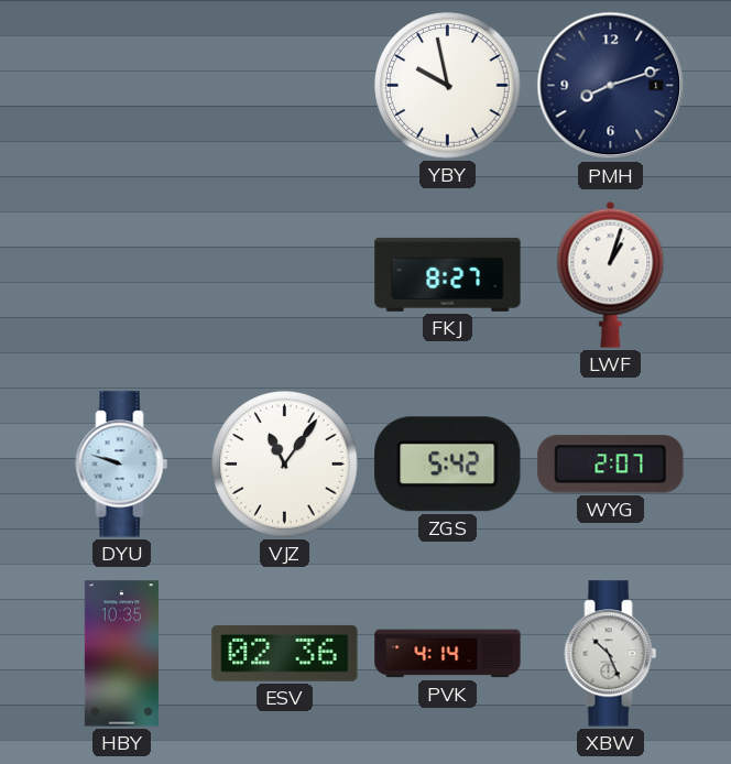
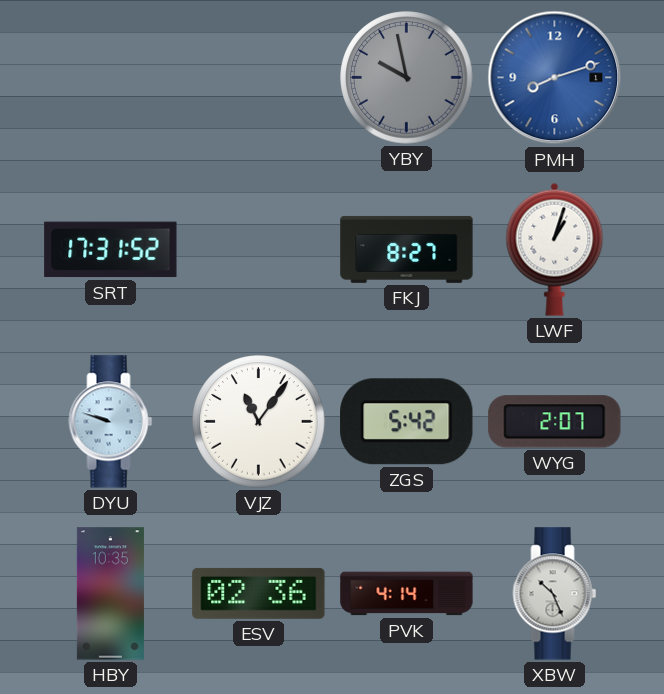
YBY dial: white -> grey (407, 78)
PMH dial: navy -> blue (555, 78)
SRT: none -> 17:31 (111, 250)
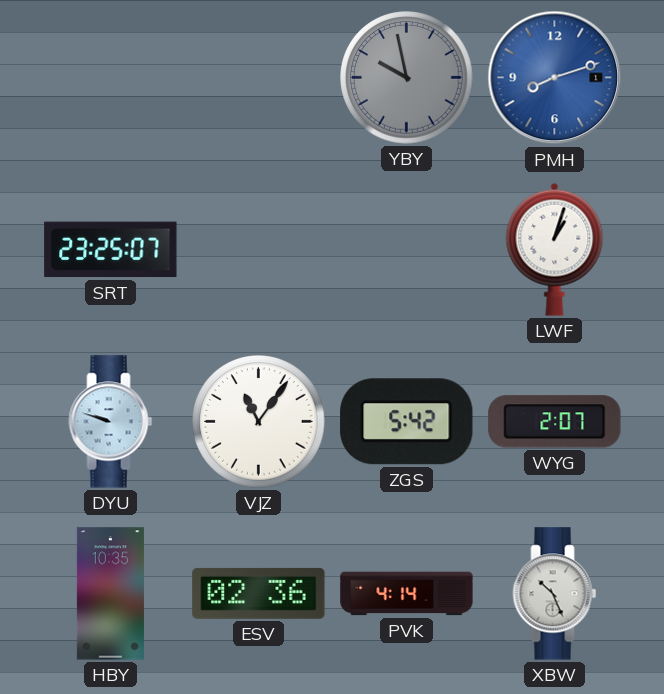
SRT: 17:31 -> 23:25 (111, 250)
FKJ: 8:27 -> none (407, 249)
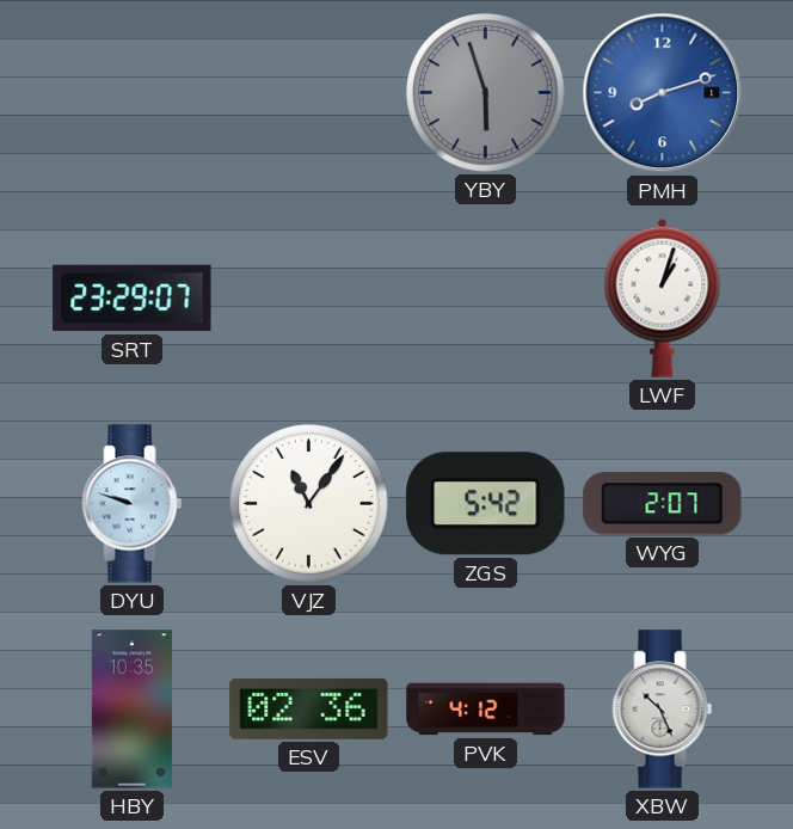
YBY: 9:58 -> 5:57 (486, 93)
SRT: 23:25 -> 23:29 (133, 299)
PVK: 4:14 -> 4:12 (486, 710)
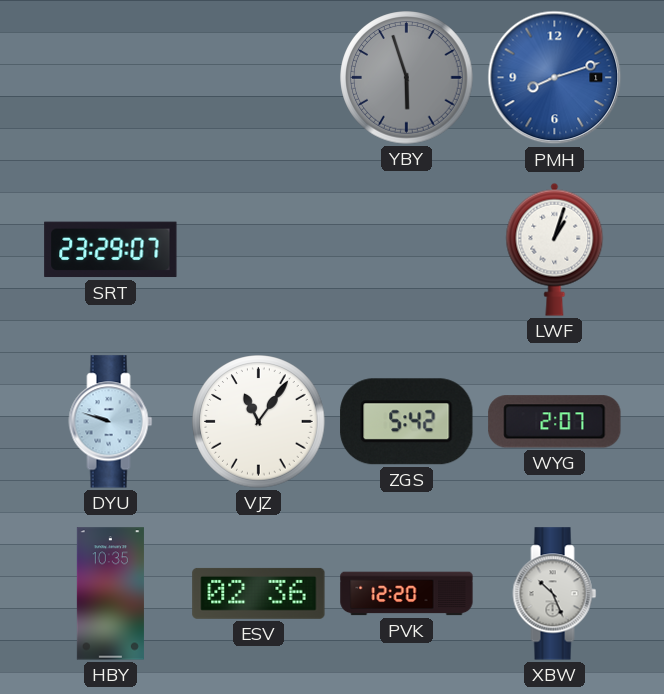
PVK: 4:12 -> 12:20 (407, 594)
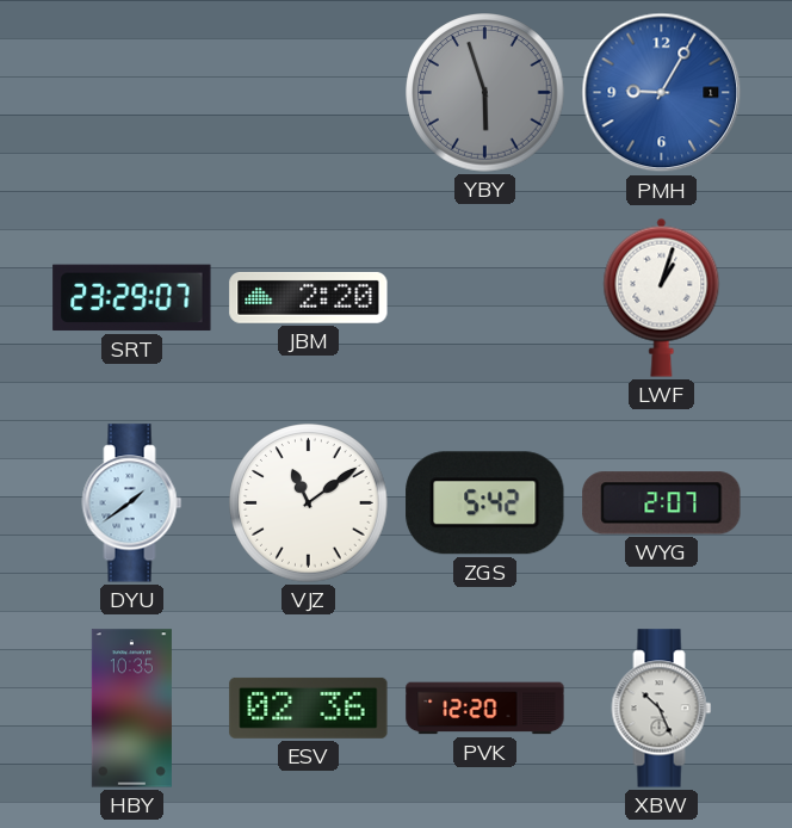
PMH: 8:12 -> 9:05 (662, 93)
JBM: none -> 2:20 (309, 297)
DYU: 9:48 -> 1:39 (132, 503)
VJZ: 11:06 -> 11:09 (309, 503)
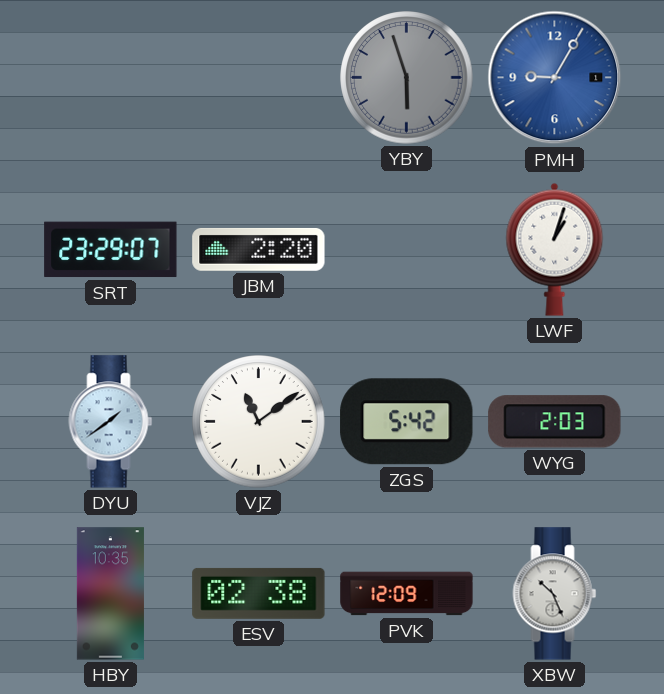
WYG: 2:07 -> 2:03 (555, 422)
ESV: 02:36 -> 02:38 (259, 593)
PVK: 12:20 -> 12:09 (407, 594)
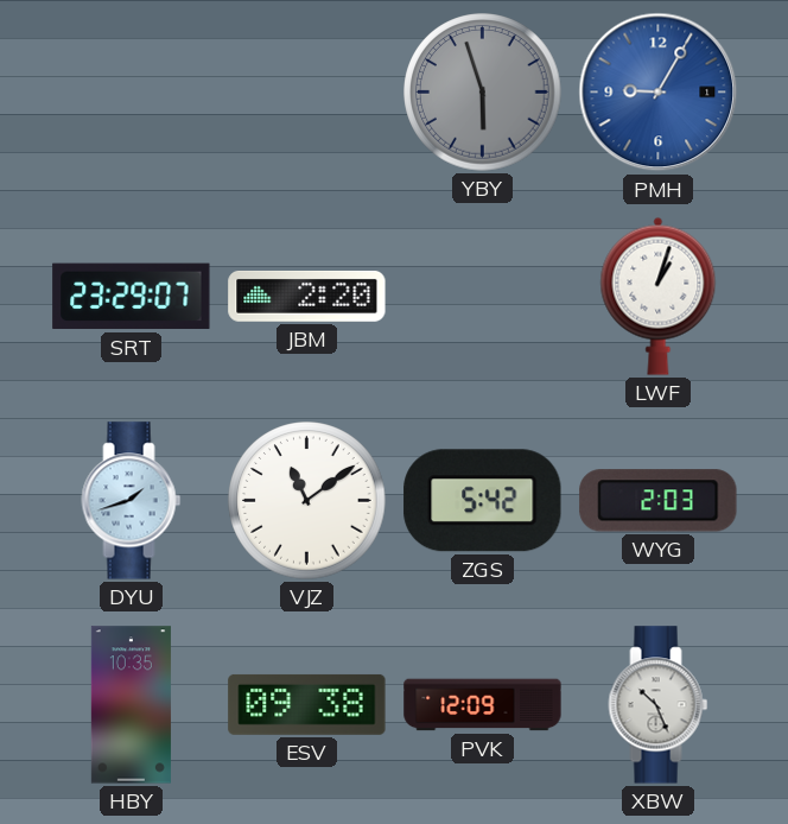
DYU: 1:39 -> 1:42 (132, 501)
ESV: 02:38 -> 09:38 (307, 704)
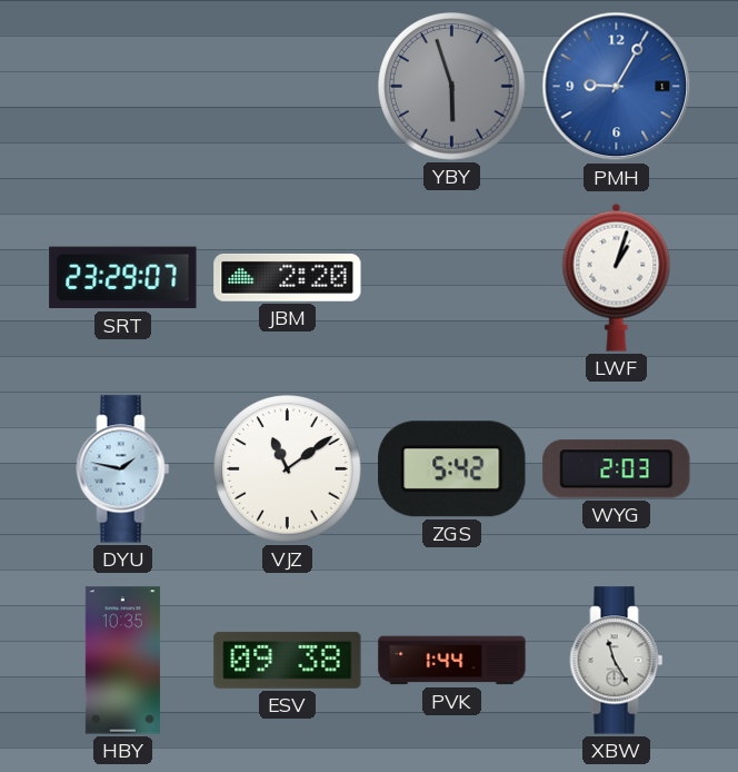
DYU: 1:42 -> 1:47 (123, 469)
PVK: 12:09 -> 1:44 (452, 661)
XBW: 10:26 -> 11:25 (617, 661)
